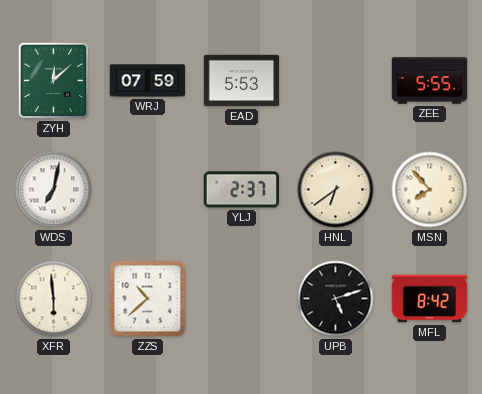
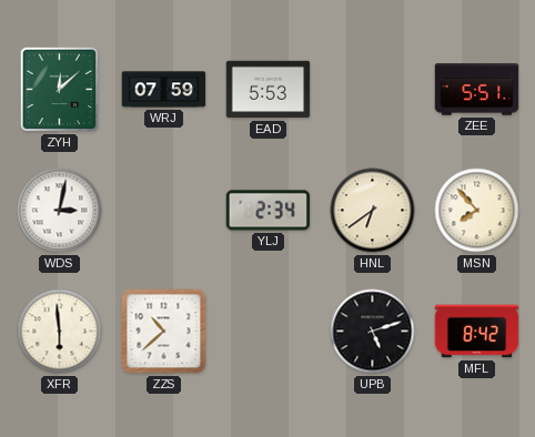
ZEE: 5:55 -> 5:51 (477, 90)
WDS: 7:02 -> 3:02 (60, 211)
YLJ: 2:37 -> 2:34 (269, 211)
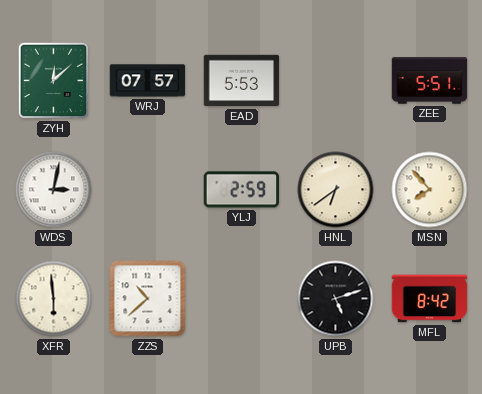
WRJ: 07:59 -> 07:57 (148, 81)
YLJ: 2:34 -> 2:59 (242, 190)
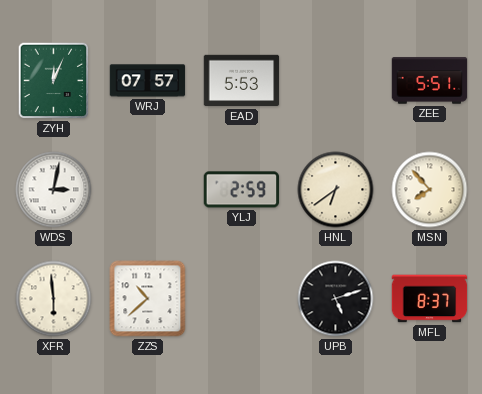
ZYH: 12:08 -> 12:04 (54, 81)
MFL: 8:42 -> 8:37 (430, 299)
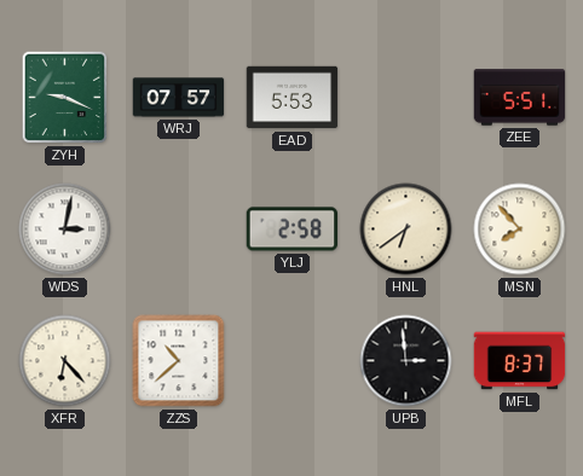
ZYH: 12:04 -> 9:19 (65, 98)
YLJ: 2:59 -> 2:58 (293, 230)
XFR: 5:59 -> 6:23 (65, 361)
UPB: 5:12 -> 2:59 (406, 361)
